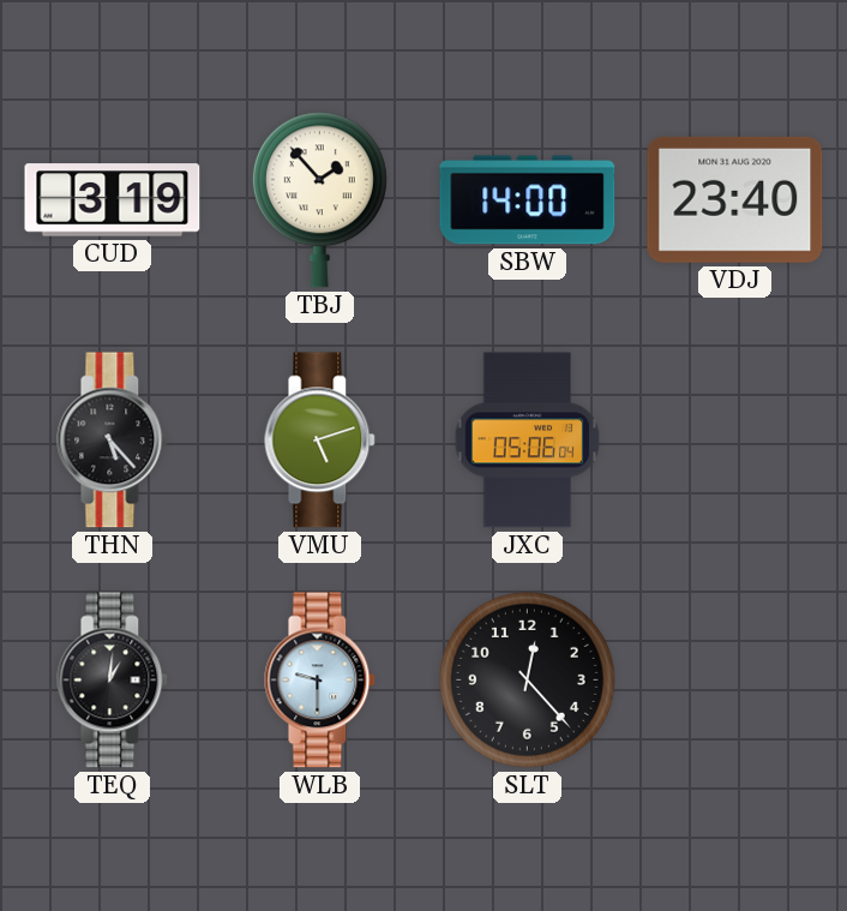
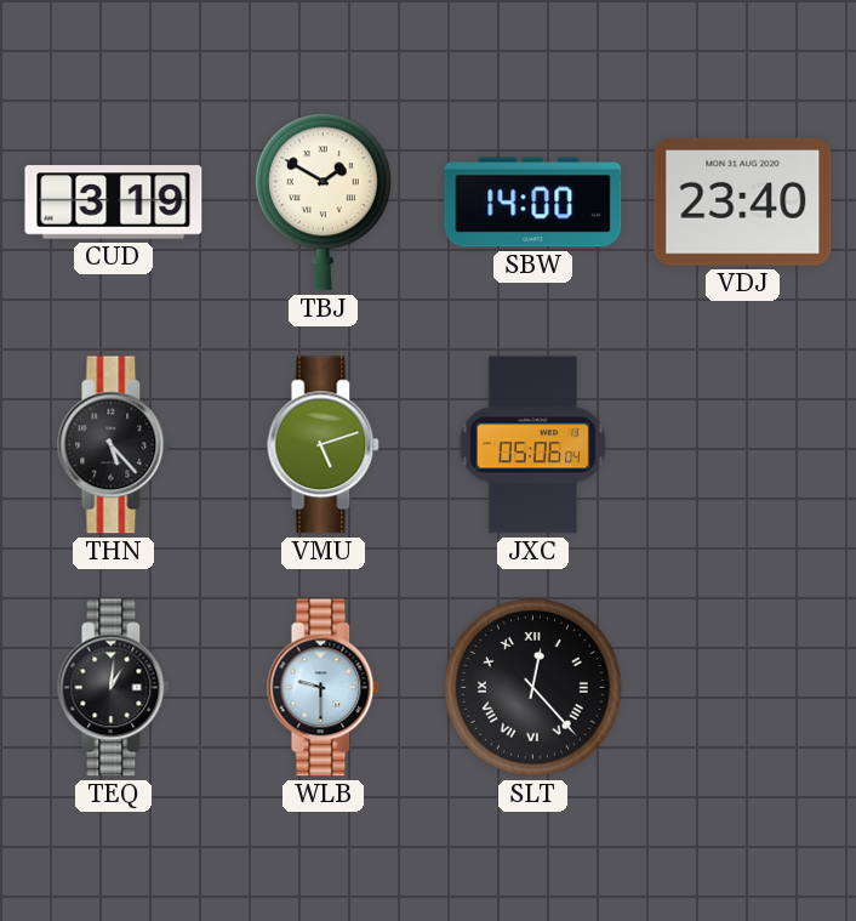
TBJ: 1:53 -> 1:50 (323, 203)
SLT numerals: Arabic -> Roman (532, 687)
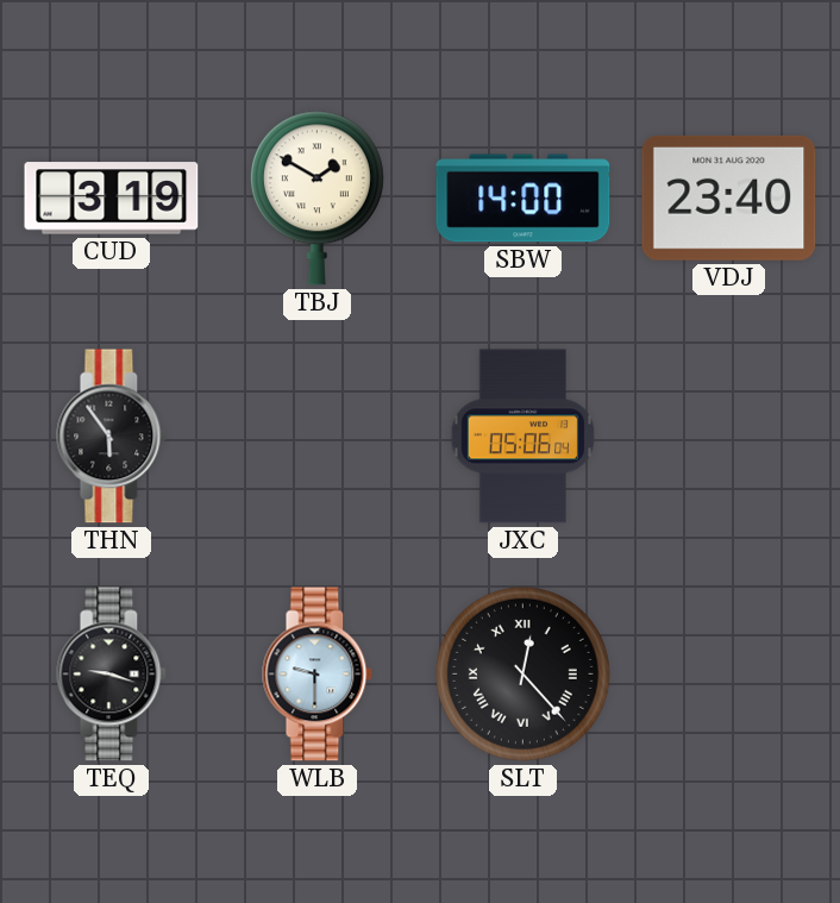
THN: 5:23 -> 5:54 (112, 437)
VMU: 5:12 -> none (324, 445)
TEQ: 1:01 -> 9:18 (112, 675)
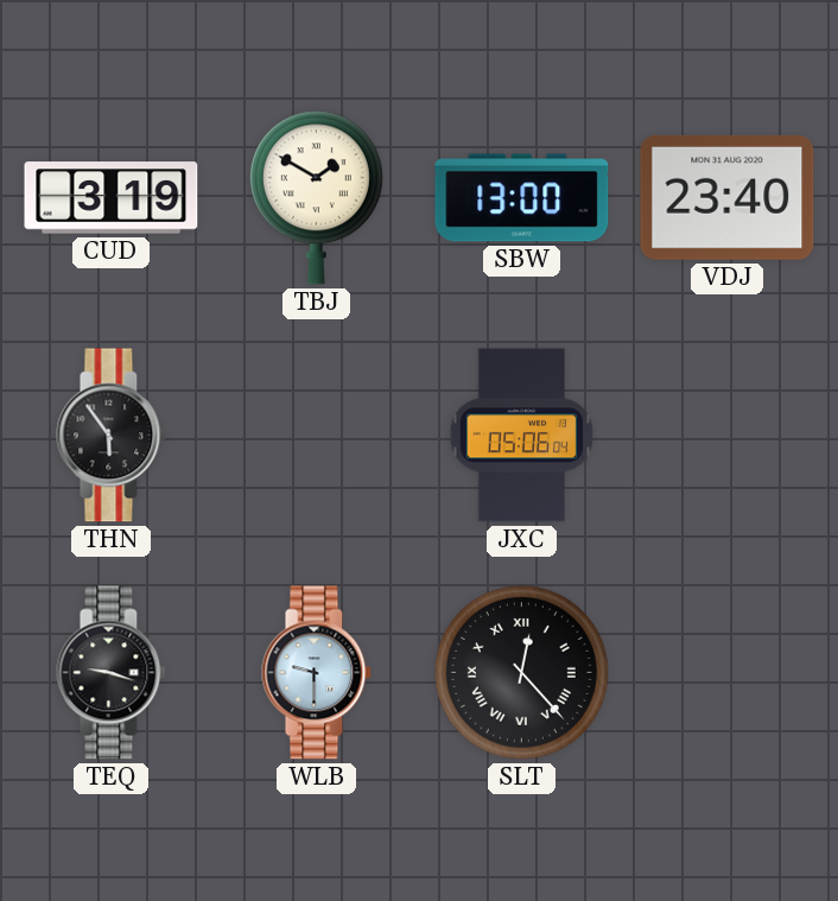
SBW: 14:00 -> 13:00 (522, 198)
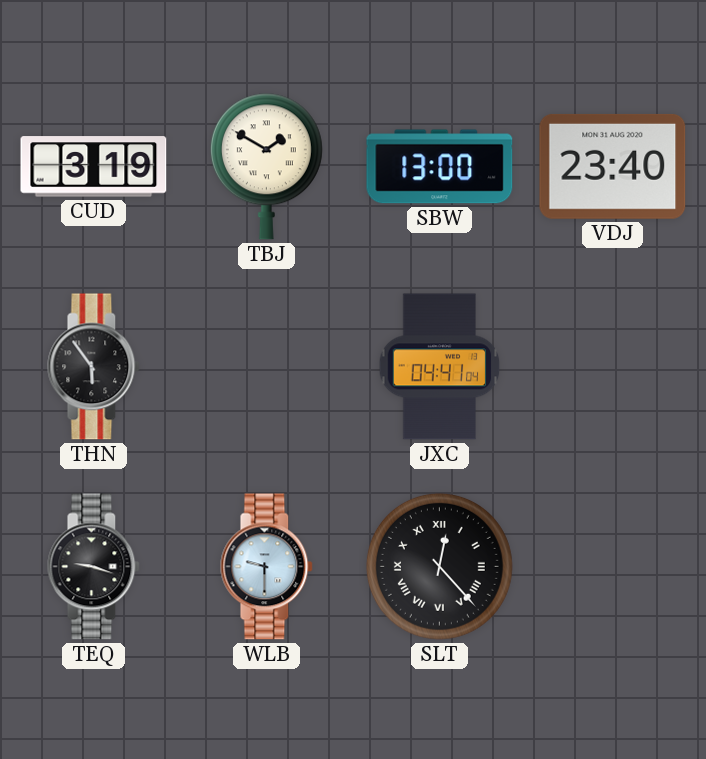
JXC: 05:06 -> 04:41 (440, 367)
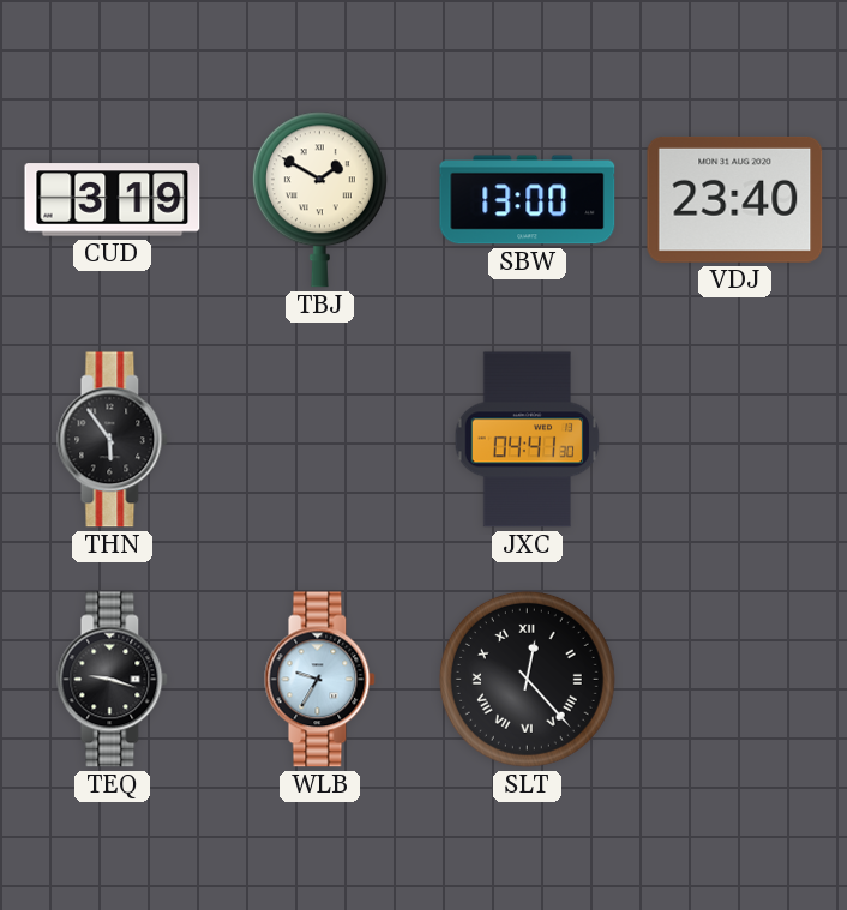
JXC: 04:41:04 -> 04:41:30 (528, 440)
WLB: 9:30 -> 9:35 (320, 680)
